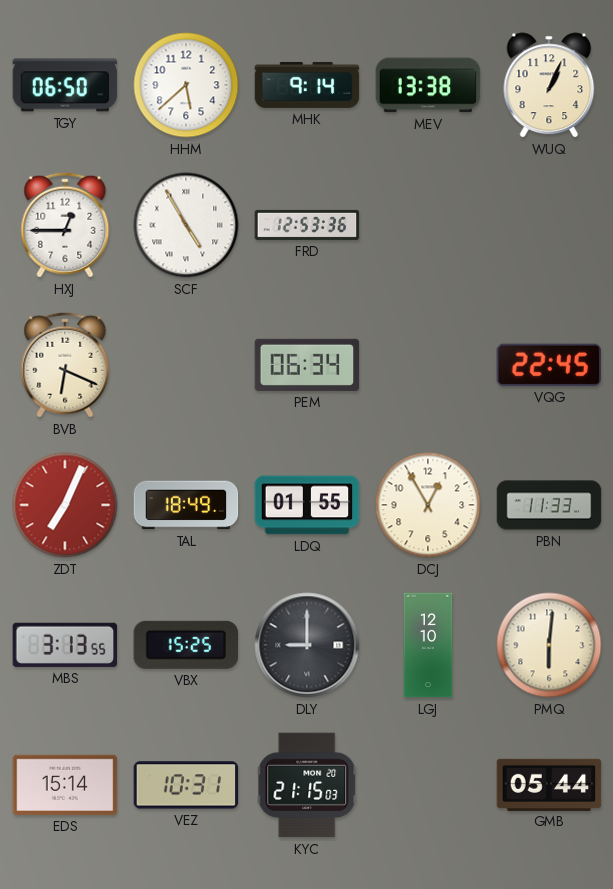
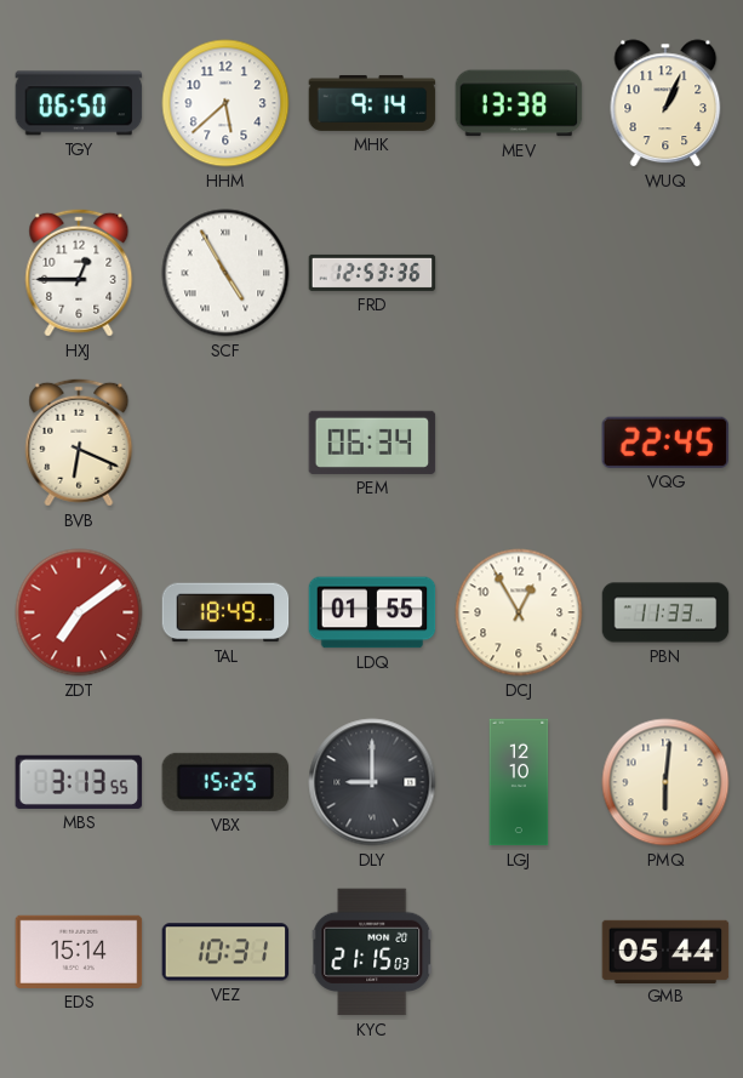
ZDT: 7:04 -> 7:09 (79, 612)
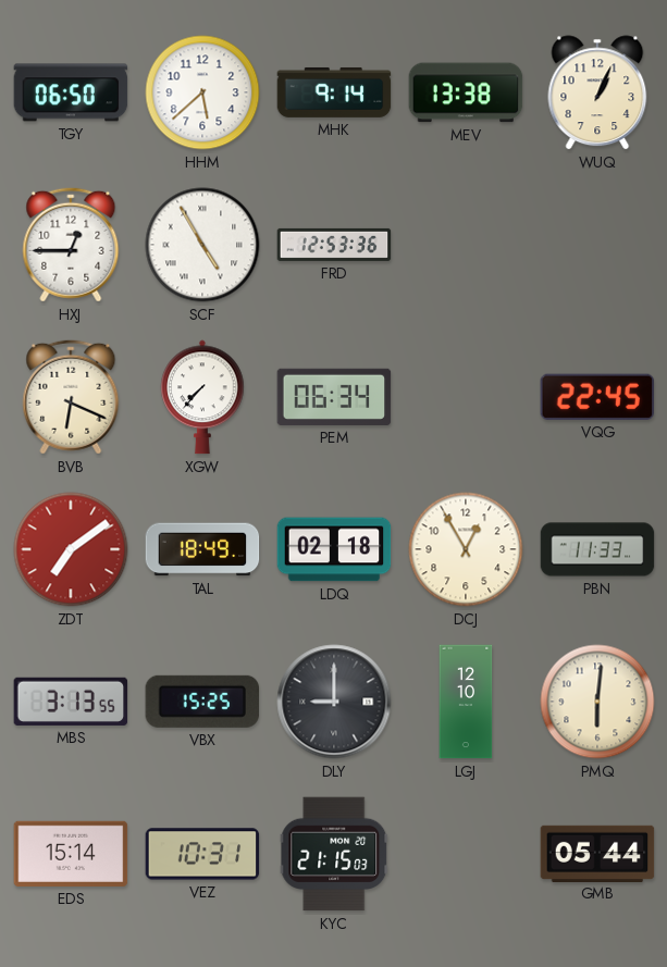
XGW: none -> 7:37 (202, 397)
LDQ: 01:55 -> 02:18 (334, 549)
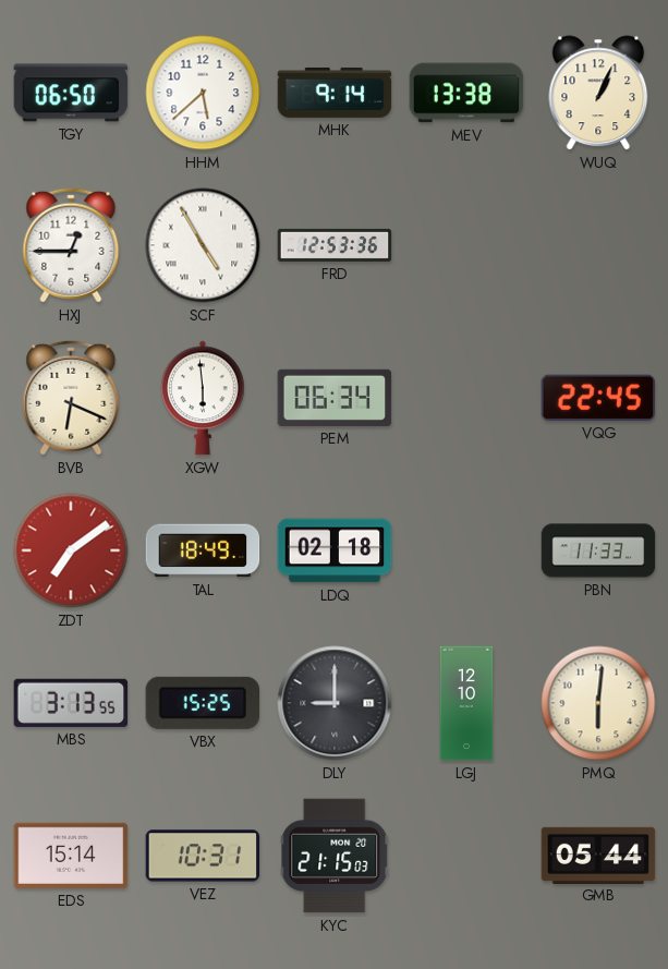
XGW: 7:37 -> 5:59 (203, 398)
DCJ: 12:55 -> none (466, 549)
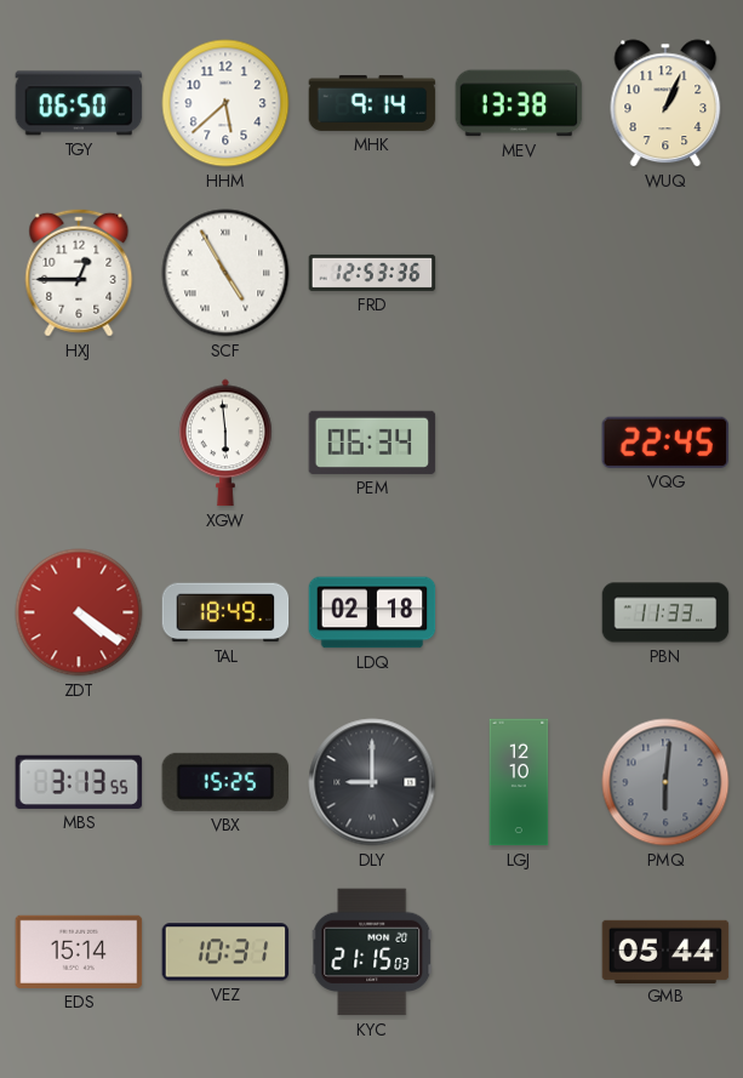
BVB: 6:19 -> none (71, 398)
ZDT: 7:09 -> 4:21 (79, 612)
PMQ dial: cream -> grey (665, 782)
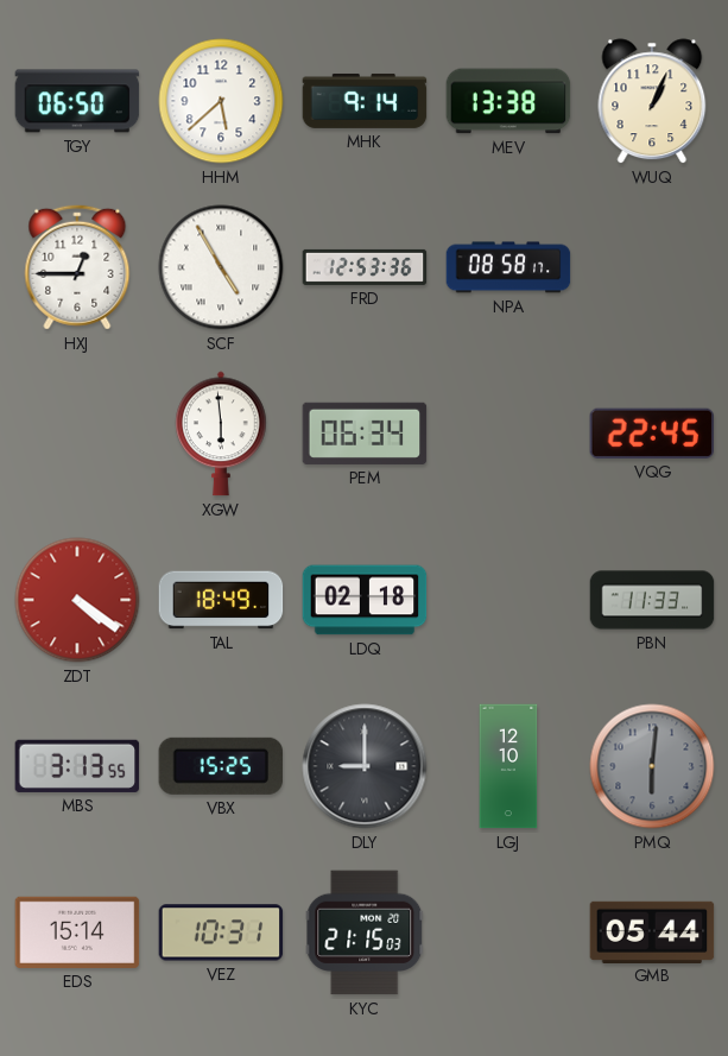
NPA: none -> 08:58 (508, 267)
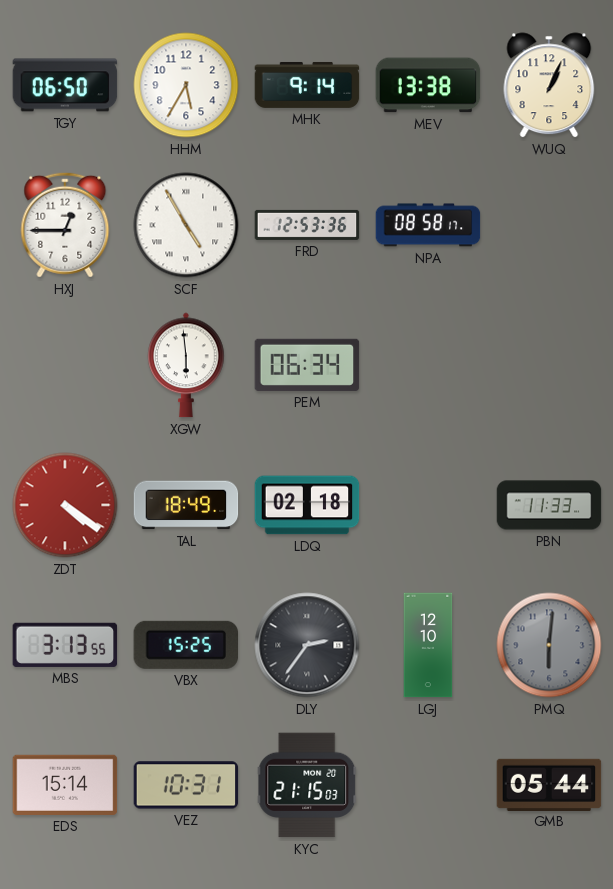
HHM: 5:38 -> 5:35 (186, 85)
VQG: 22:45 -> none (651, 434)
DLY: 9:00 -> 2:36 (307, 645)
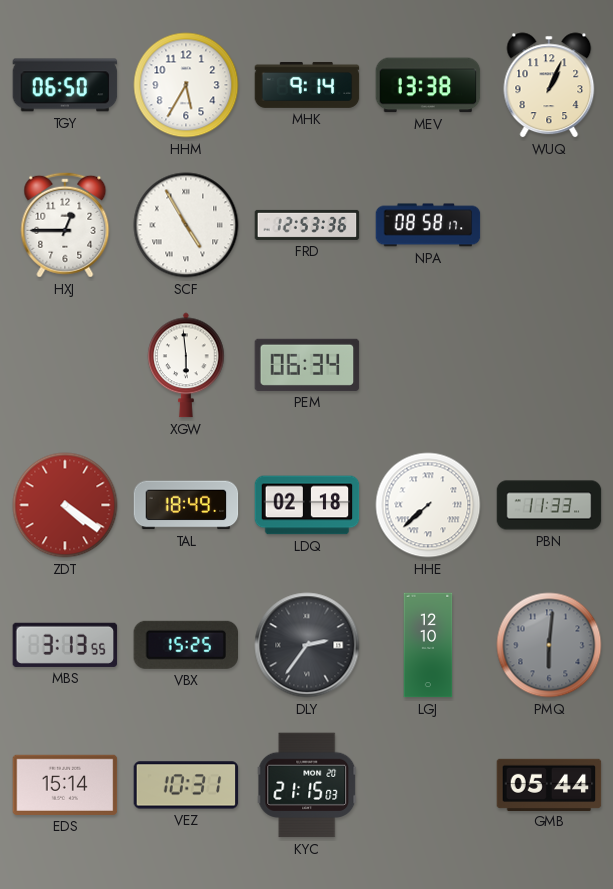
HHE: none -> 7:38 (428, 505)
